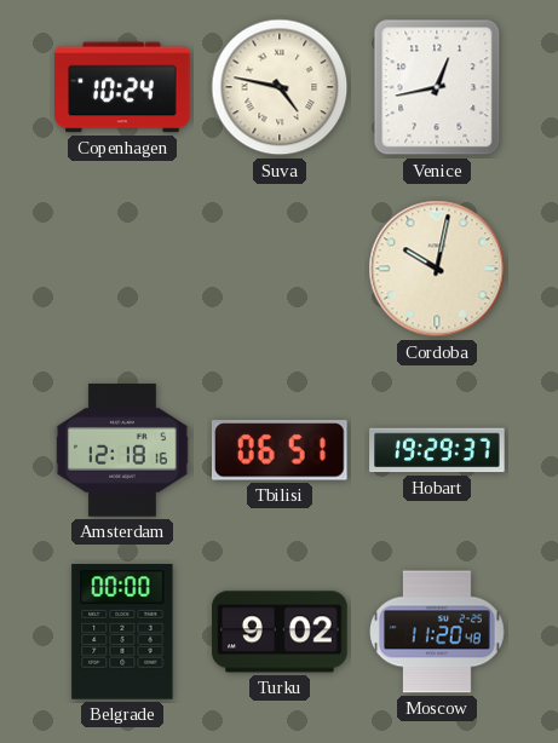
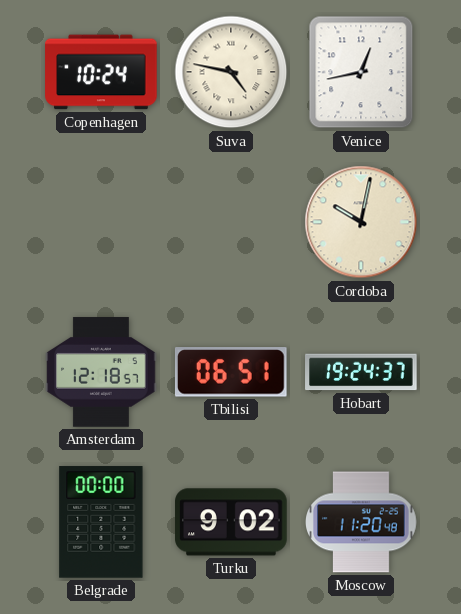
Amsterdam: 12:18:16 -> 12:18:57 (101, 372)
Hobart: 19:29 -> 19:24 (361, 372)
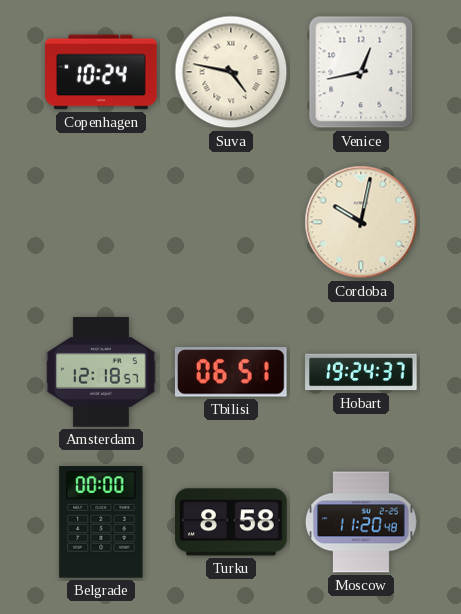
Turku: 9:02 -> 8:58 (231, 522)
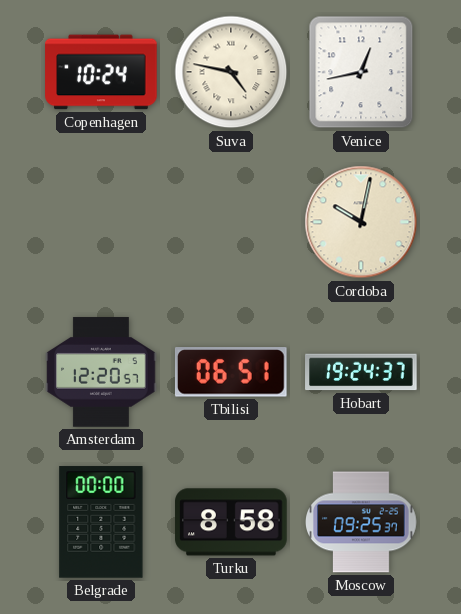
Amsterdam: 12:18 -> 12:20 (101, 372)
Moscow: 11:20 -> 09:25 (361, 522)
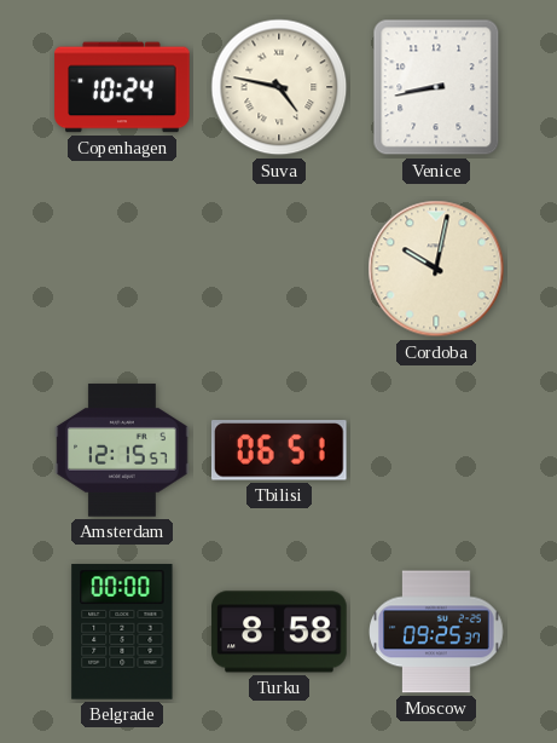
Venice: 12:43 -> 8:43 (436, 87)
Amsterdam: 12:20 -> 12:15 (122, 450)
Hobart: 19:24 -> none (361, 372)
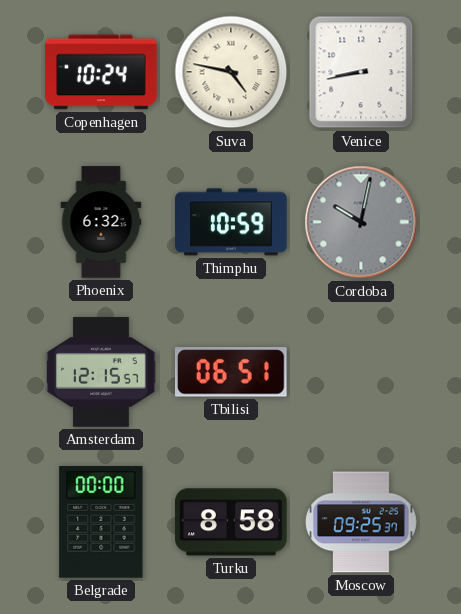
Phoenix: none -> 6:32 (101, 222)
Thimphu: none -> 10:59 (231, 222)
Cordoba dial: cream -> grey (361, 222)
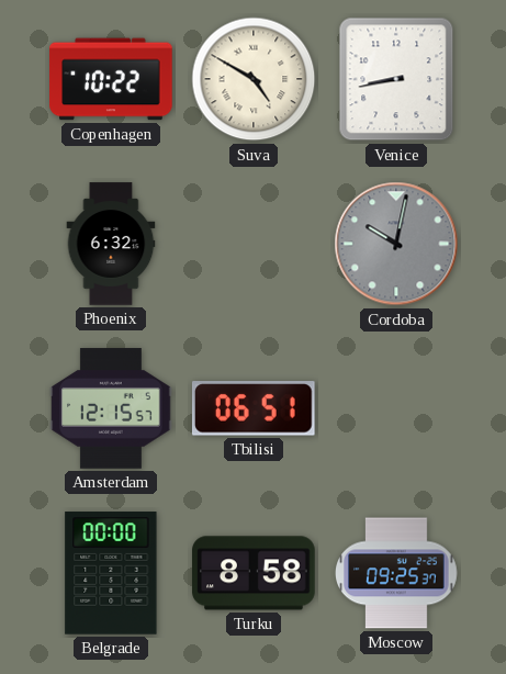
Copenhagen: 10:24 -> 10:22 (111, 79)
Suva: 4:47 -> 4:50 (254, 79)
Thimphu: 10:59 -> none (231, 222)
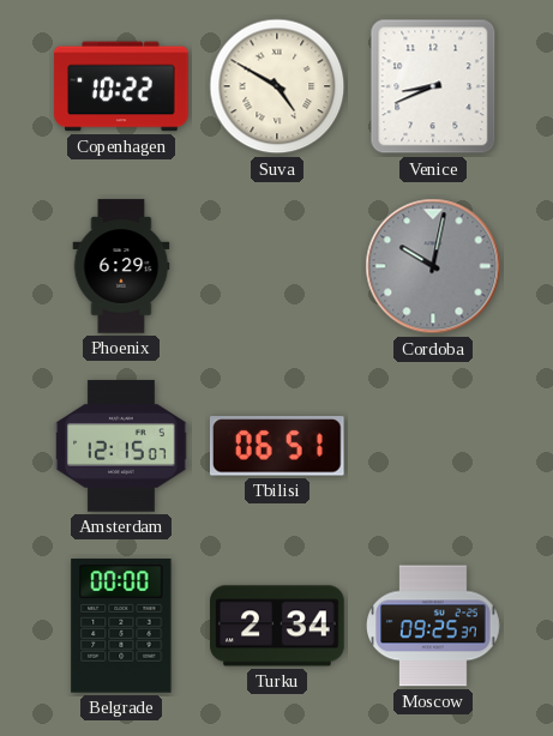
Venice: 8:43 -> 8:41 (433, 86)
Phoenix: 6:32 -> 6:29 (121, 266)
Amsterdam: 12:15:57 -> 12:15:07 (121, 446)
Turku: 8:58 -> 2:34 (277, 626)
